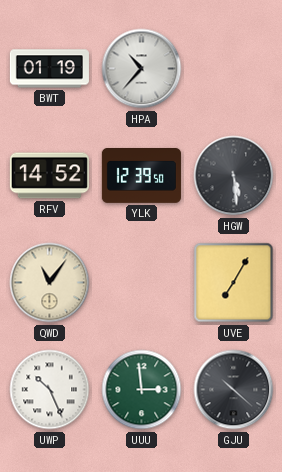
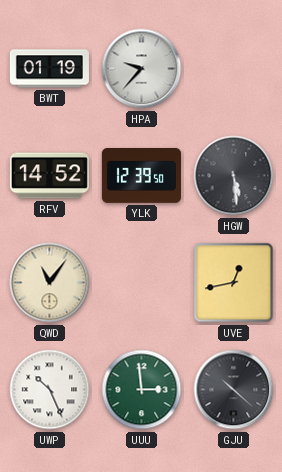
HPA: 10:37 -> 9:37 (142, 69)
UVE: 7:05 -> 12:43 (234, 283)
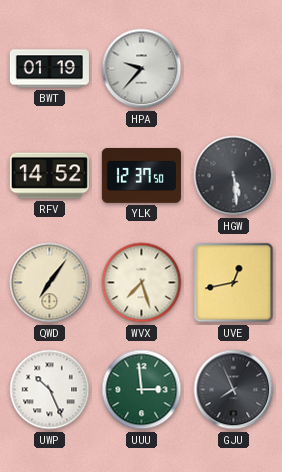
YLK: 12:39 -> 12:37 (141, 176)
QWD: 11:06 -> 7:06 (50, 283)
WVX: none -> 7:27 (142, 283)
GJU: 10:22 -> 7:56 (234, 390)
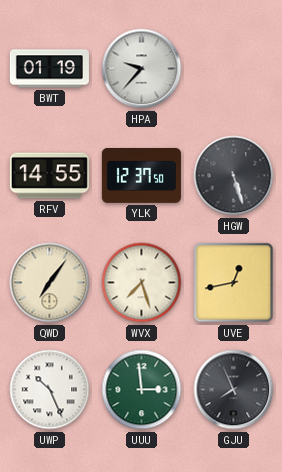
RFV: 14:52 -> 14:55 (49, 176)
HGW: 5:29 -> 5:27 (234, 176)
